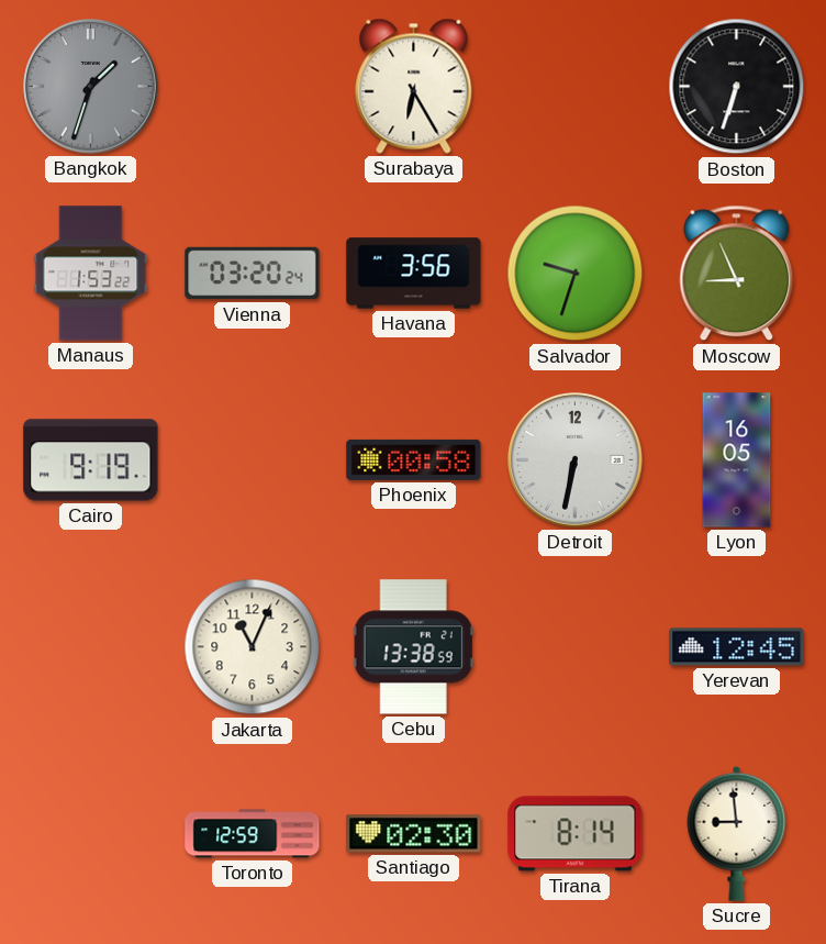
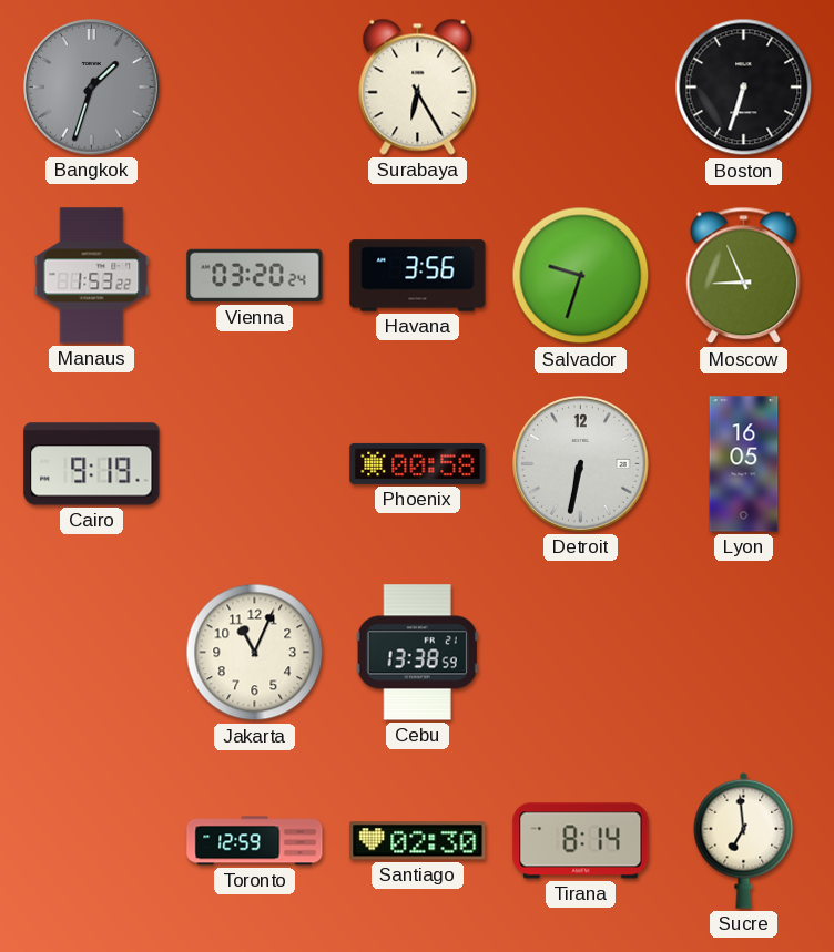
Yerevan: 12:45 -> none (737, 647)
Sucre: 8:59 -> 6:59 (744, 840)
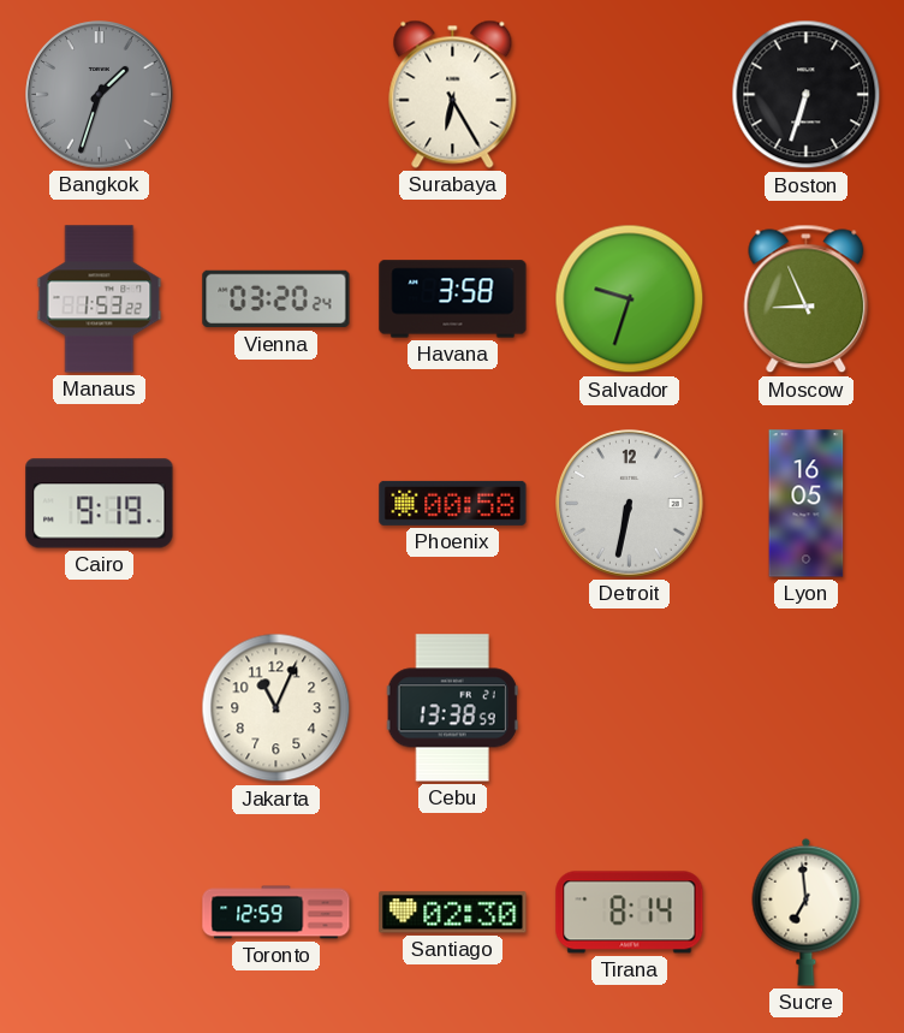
Havana: 3:56 -> 3:58 (453, 299)
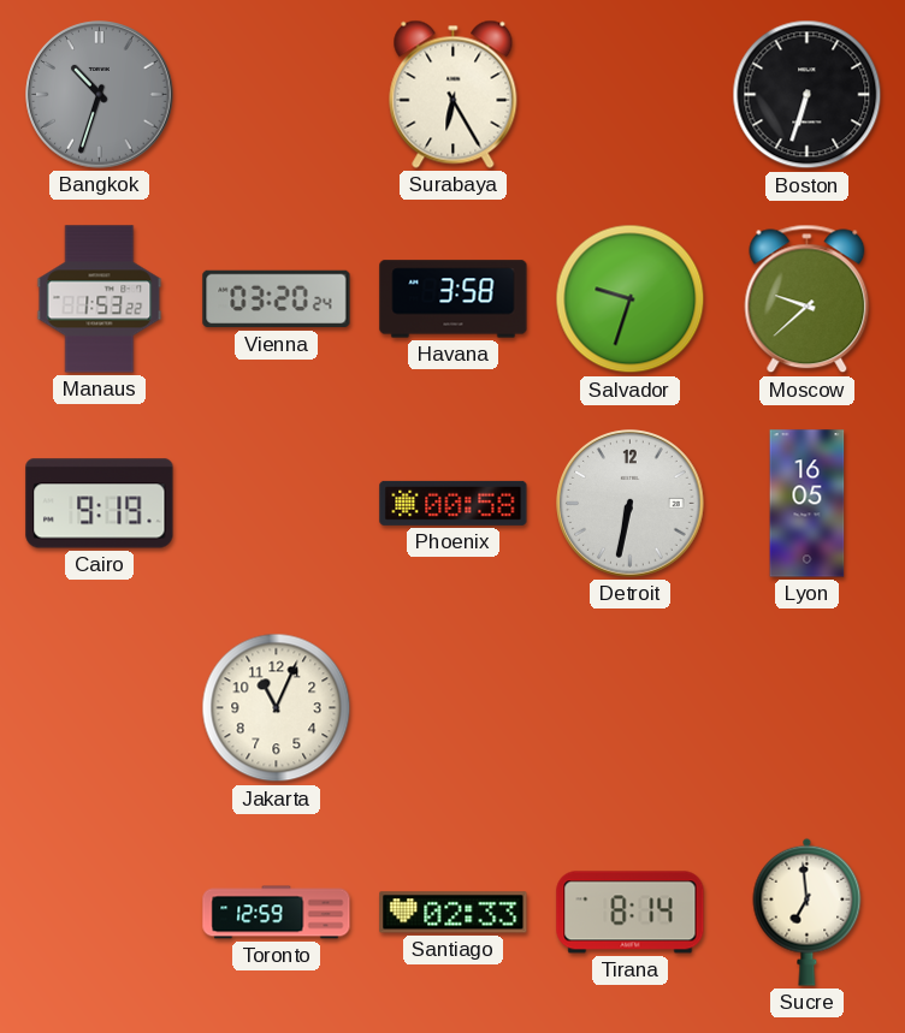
Bangkok: 1:33 -> 10:33 (100, 95)
Moscow: 8:56 -> 9:38 (808, 299)
Cebu: 13:38 -> none (452, 708)
Santiago: 02:30 -> 02:33 (454, 913)
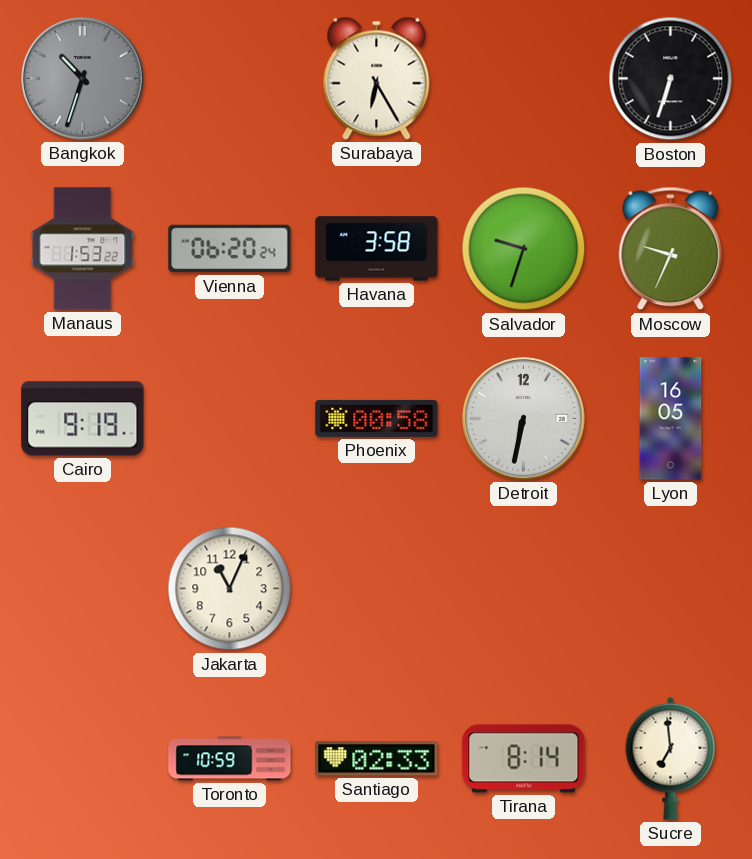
Vienna: 03:20 -> 06:20 (230, 249)
Moscow: 9:38 -> 9:34 (671, 249)
Toronto: 12:59 -> 10:59 (230, 759)
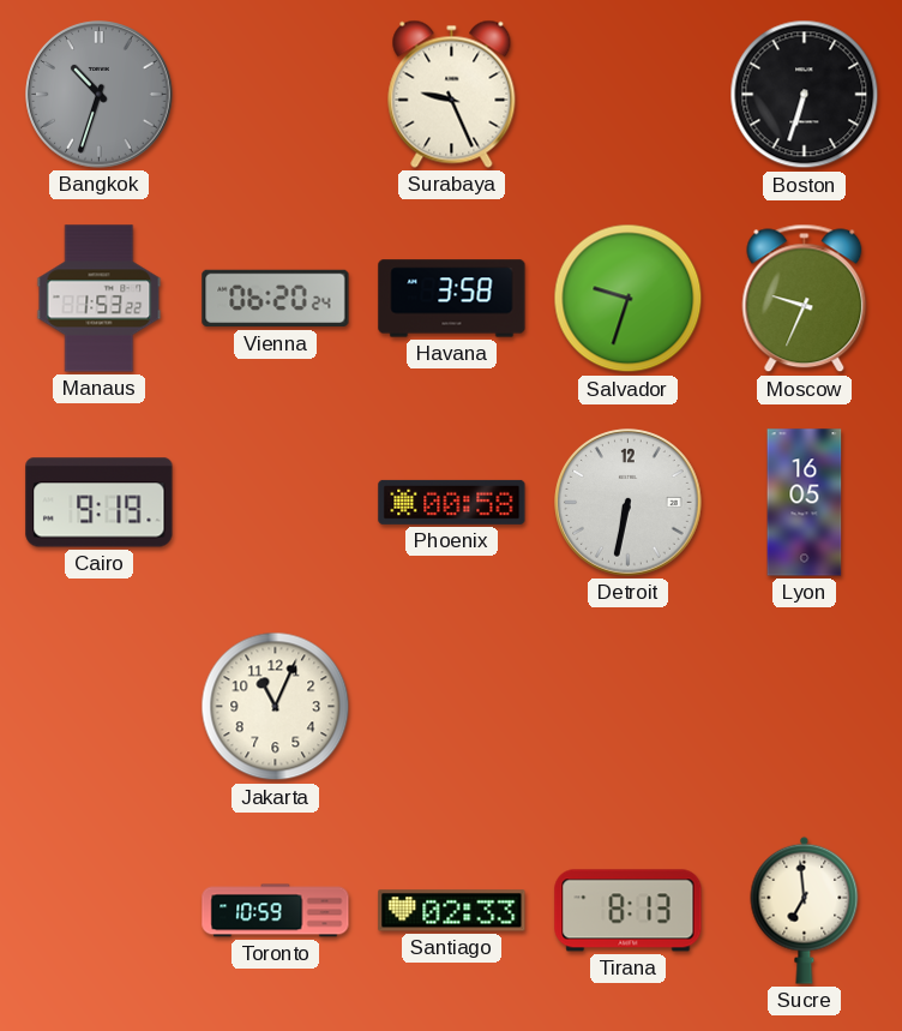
Surabaya: 6:25 -> 9:26 (452, 94)
Tirana: 8:14 -> 8:13 (629, 911)
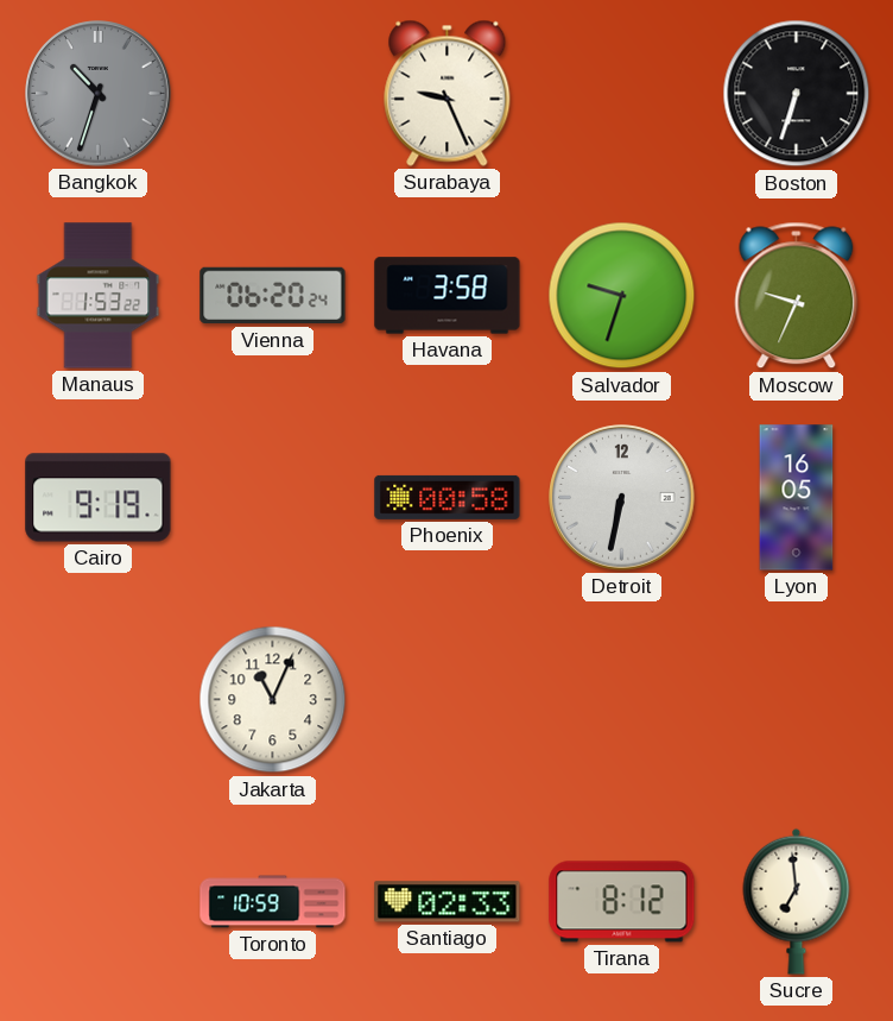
Tirana: 8:13 -> 8:12 (622, 902)
